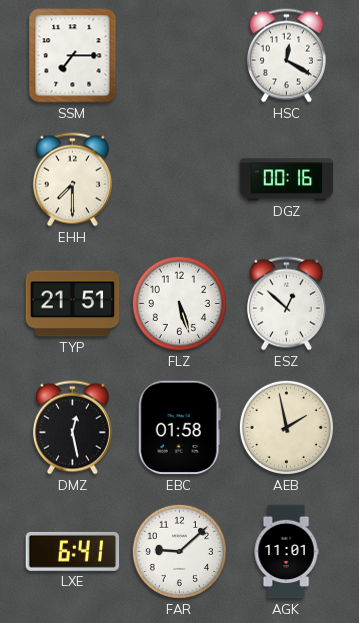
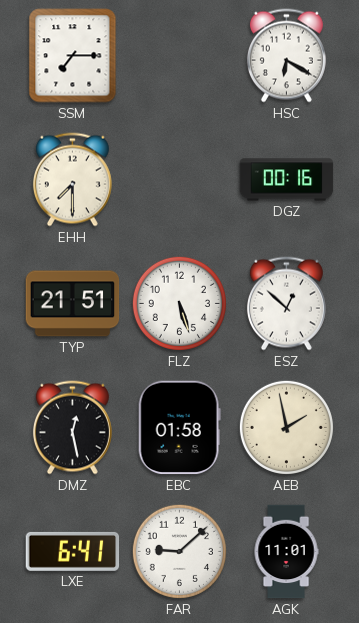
HSC: 12:20 -> 6:20 (286, 56)
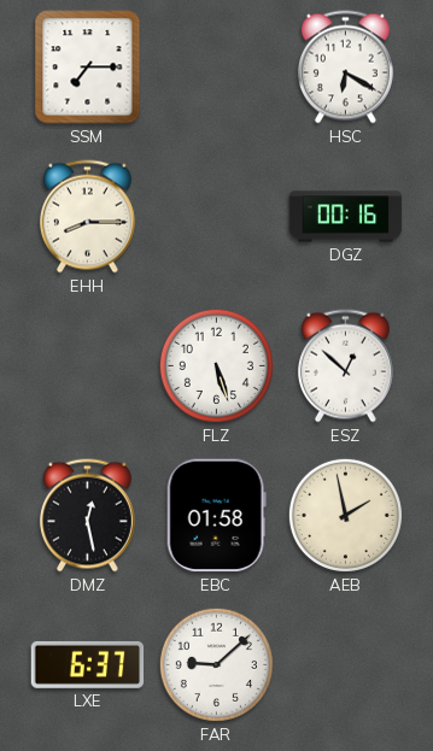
EHH: 7:30 -> 8:15 (87, 217)
TYP: 21:51 -> none (73, 304)
LXE: 6:41 -> 6:37 (88, 664)
AGK: 11:01 -> none (286, 552)
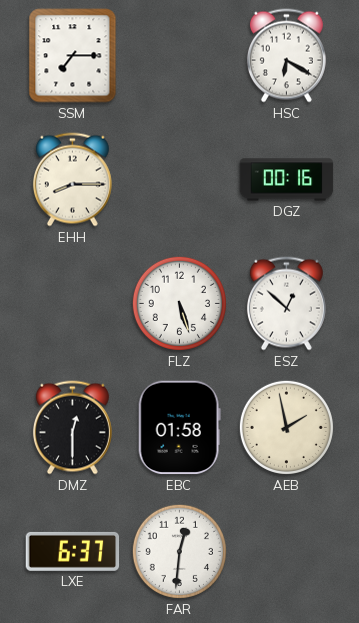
DMZ: 12:28 -> 12:30 (72, 428)
FAR: 9:08 -> 12:31 (179, 551)
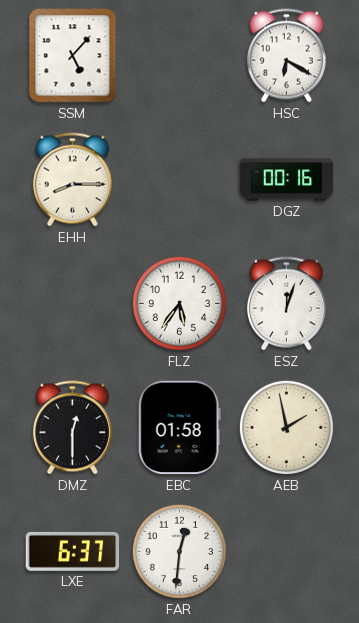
SSM: 7:15 -> 5:07 (73, 56)
FLZ: 5:27 -> 5:36 (179, 303)
ESZ: 12:52 -> 12:03 (286, 304)
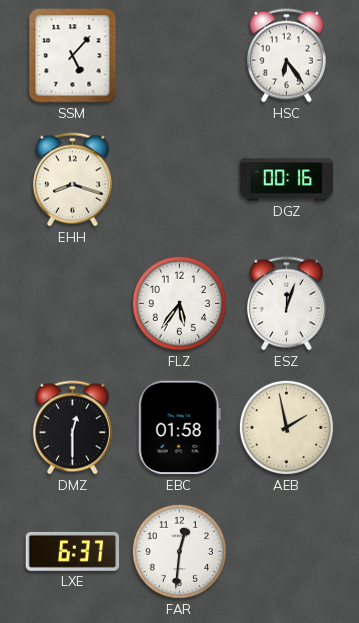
HSC: 6:20 -> 6:24 (286, 56)
EHH: 8:15 -> 8:18 (72, 180)
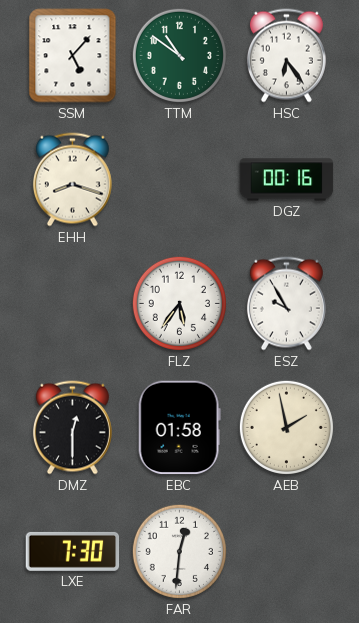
TTM: none -> 10:51 (179, 55)
ESZ: 12:03 -> 9:55 (286, 304)
LXE: 6:37 -> 7:30 (73, 551)
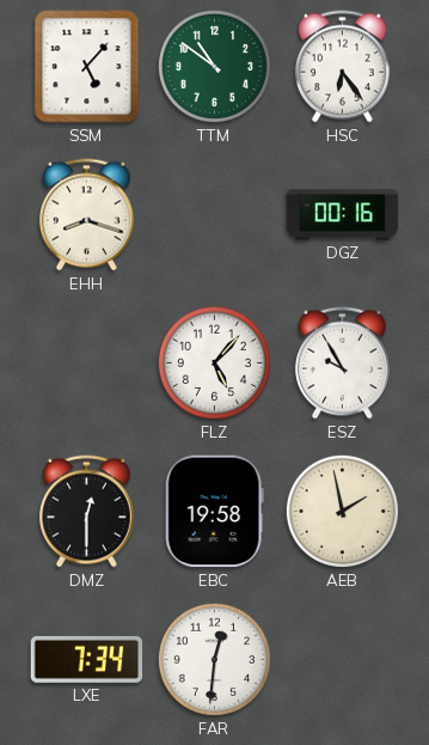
FLZ: 5:36 -> 5:07 (214, 362)
EBC: 01:58 -> 19:58 (214, 512)
LXE: 7:30 -> 7:34 (87, 659)
